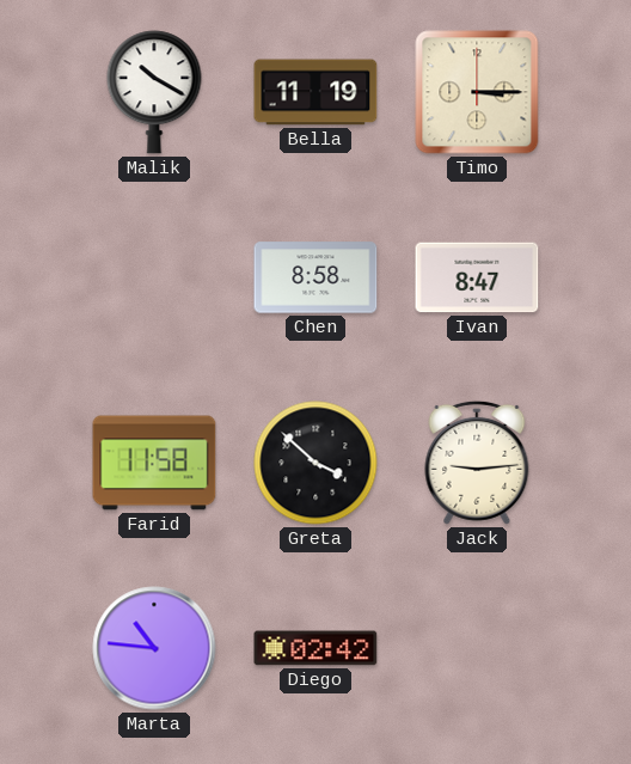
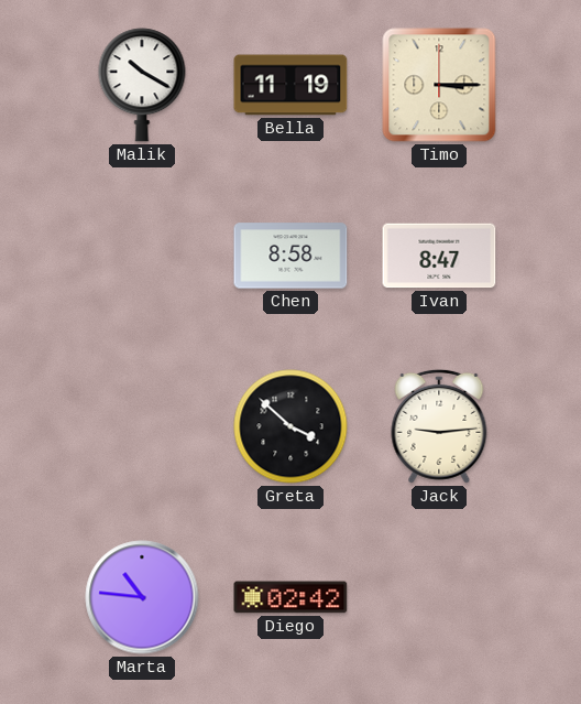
Farid: 11:58 -> none (154, 463)
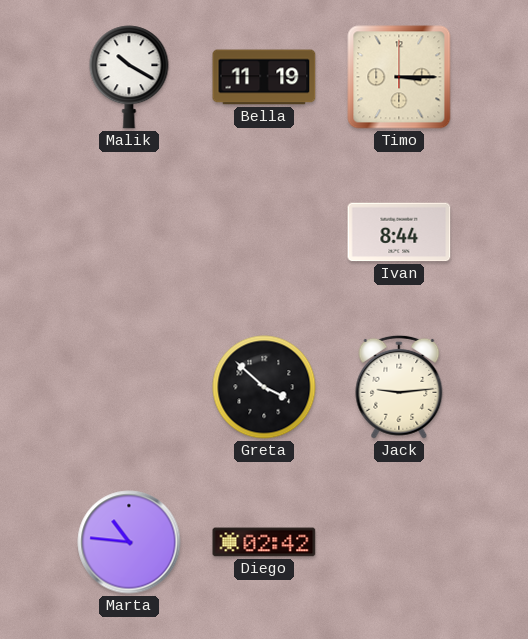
Chen: 8:58 -> none (290, 256)
Ivan: 8:47 -> 8:44 (399, 232)
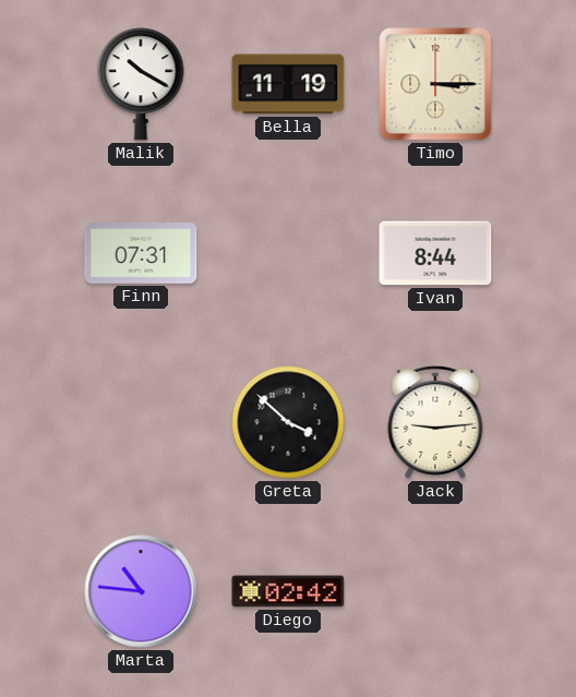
Finn: none -> 07:31 (141, 254)
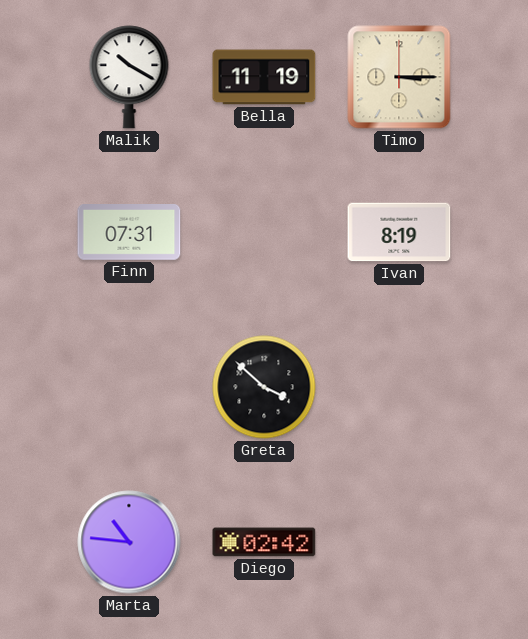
Ivan: 8:44 -> 8:19 (399, 232)
Jack: 9:14 -> none (435, 422)
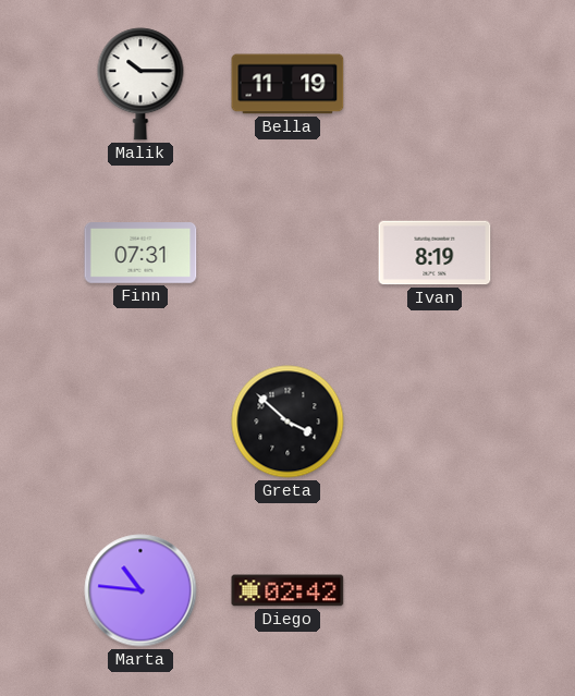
Malik: 10:20 -> 10:15 (140, 84)
Timo: 3:15 -> none (399, 77)
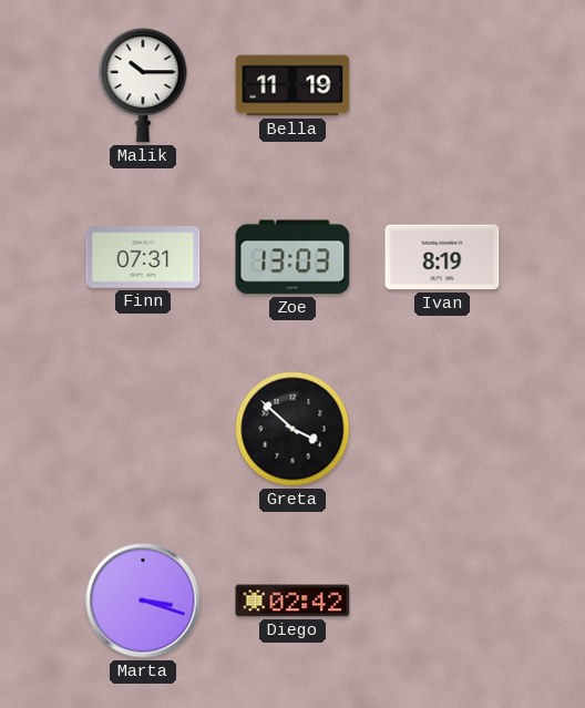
Zoe: none -> 13:03 (292, 257)
Marta: 10:46 -> 3:18 (143, 601)
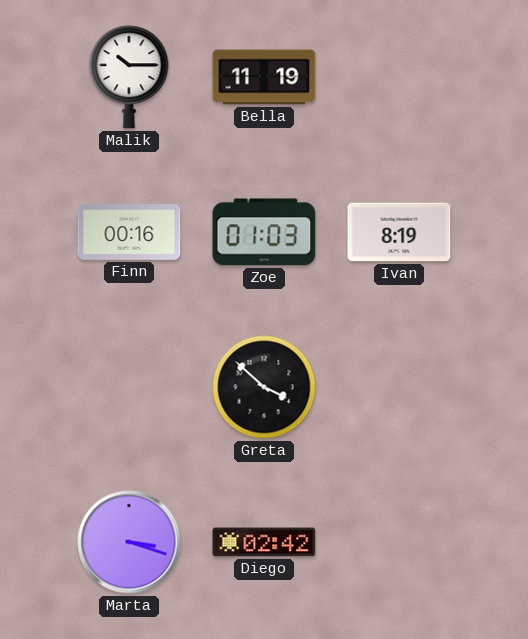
Finn: 07:31 -> 00:16 (129, 233)
Zoe: 13:03 -> 01:03 (264, 232)
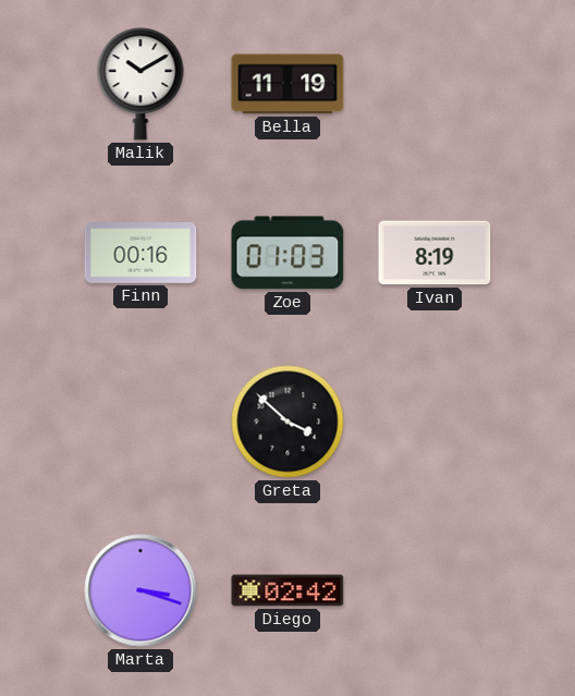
Malik: 10:15 -> 10:10 (140, 84)
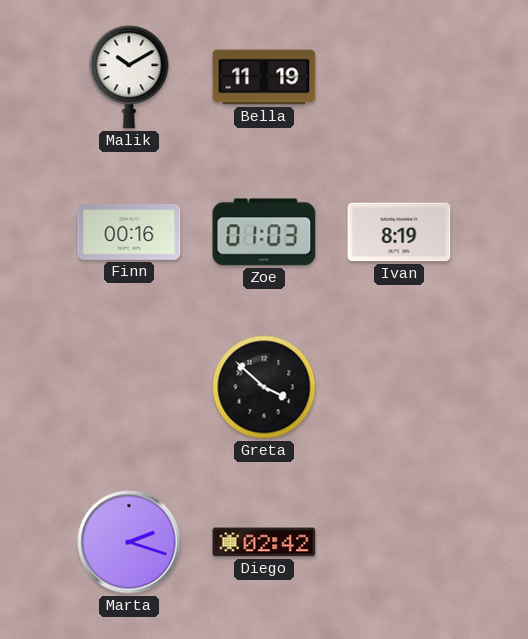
Marta: 3:18 -> 2:18 (129, 542)
